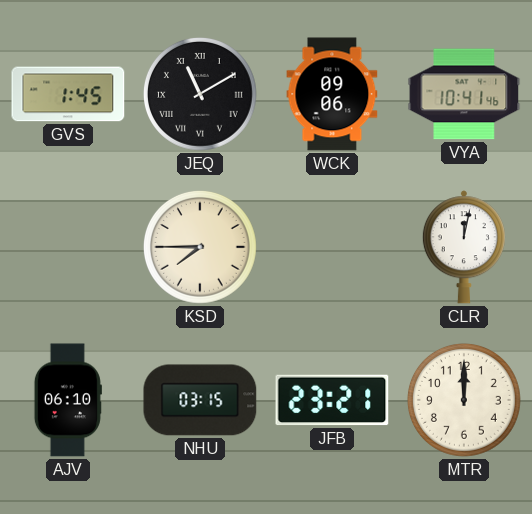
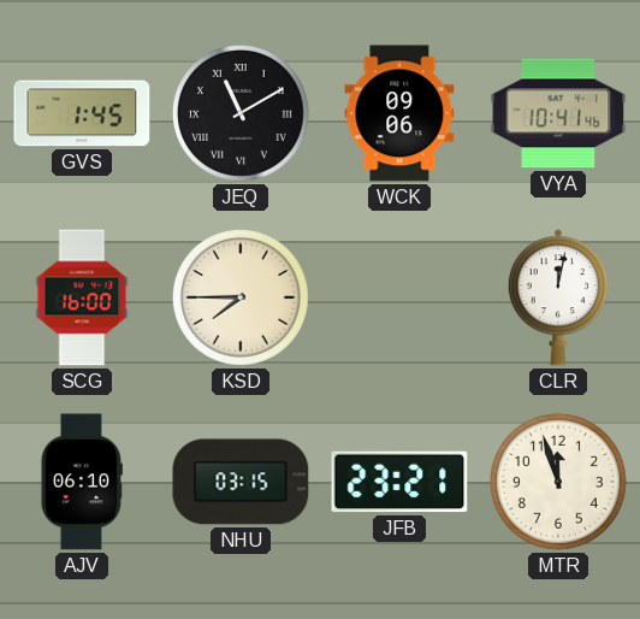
SCG: none -> 16:00 (82, 297)
MTR: 12:00 -> 11:57 (558, 482)
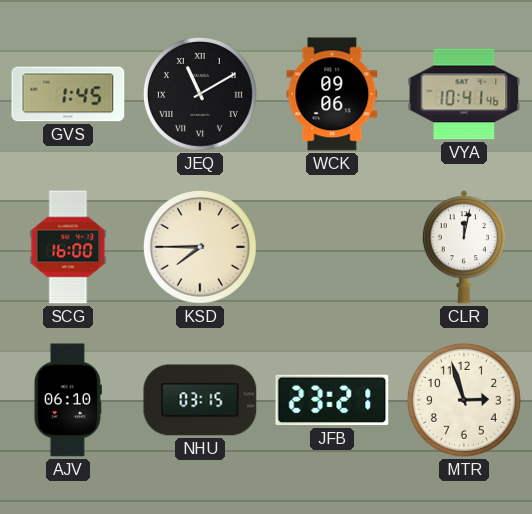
MTR: 11:57 -> 2:57 (464, 400)
